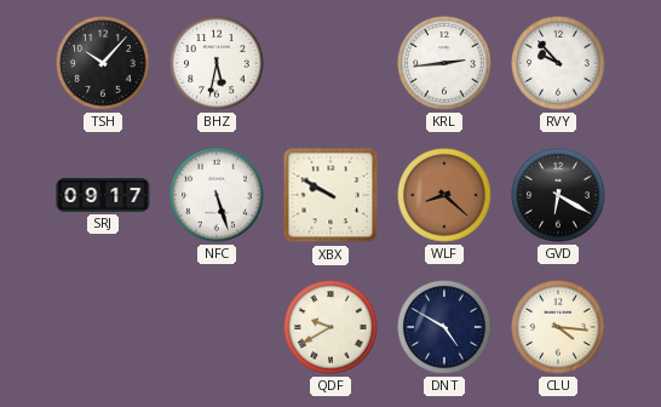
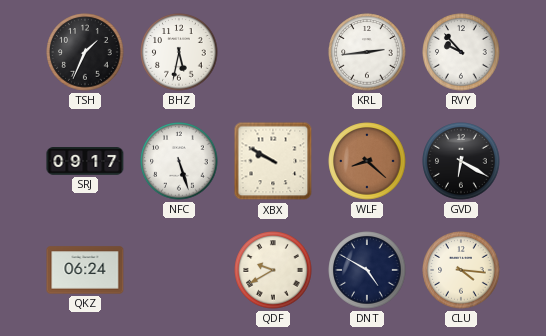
TSH: 10:07 -> 1:34 (85, 52)
QKZ: none -> 06:24 (85, 270)
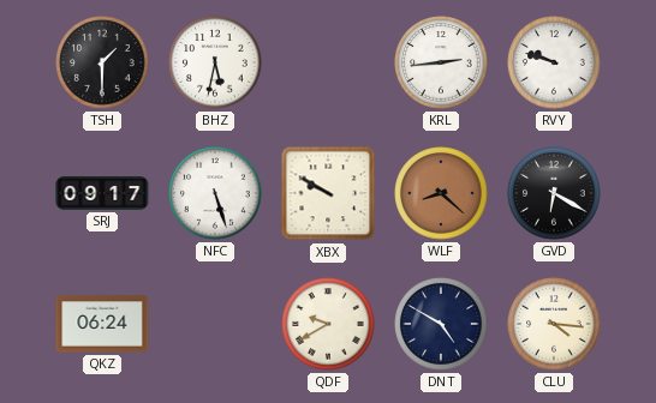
TSH: 1:34 -> 1:30 (102, 62)
RVY: 9:53 -> 9:48 (554, 62)
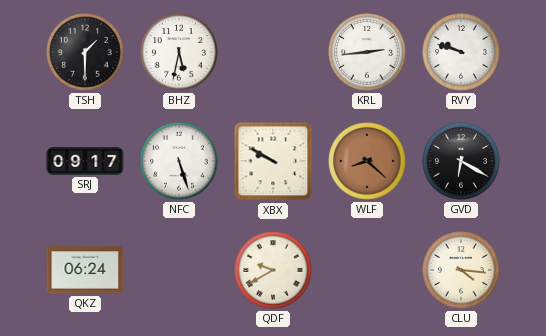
DNT: 4:50 -> none (441, 324)
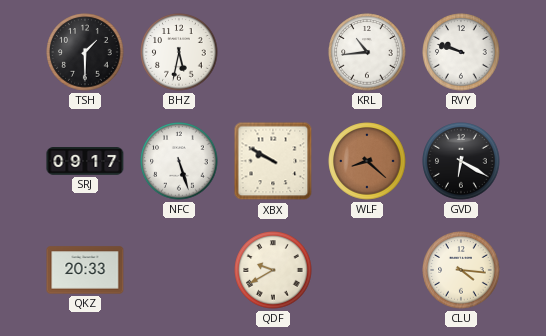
KRL: 2:44 -> 10:44 (367, 52)
QKZ: 06:24 -> 20:33 (85, 270)
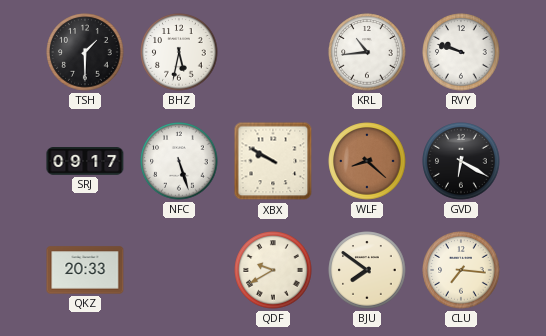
BJU: none -> 7:51 (367, 270)
CLU: 4:16 -> 7:16 (461, 270)
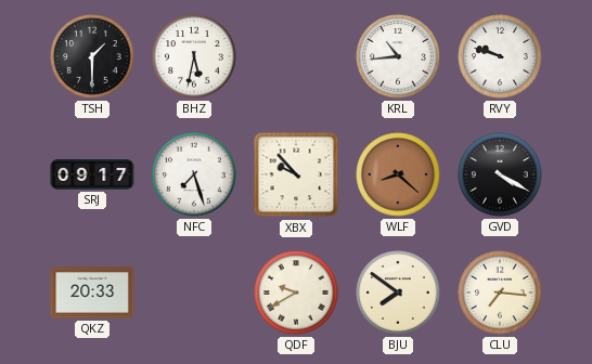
NFC: 5:27 -> 7:27 (194, 174)
XBX: 9:50 -> 9:53 (296, 174)
GVD: 6:20 -> 4:20 (500, 174)
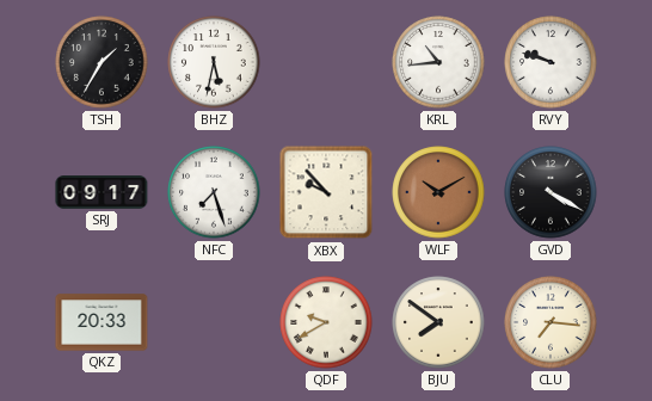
TSH: 1:30 -> 1:35 (102, 62)
WLF: 8:22 -> 10:10 (438, 192)
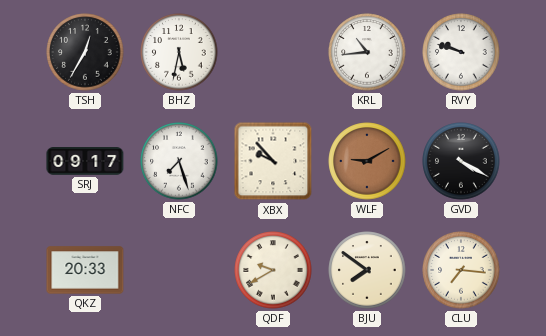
TSH: 1:35 -> 12:35 (85, 52)
WLF: 10:10 -> 9:10 (367, 161)
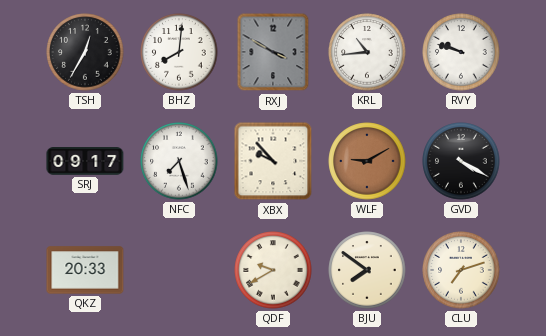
BHZ: 5:32 -> 8:01 (179, 52)
RXJ: none -> 3:50 (273, 52)
CLU: 7:16 -> 7:12 (461, 270)
